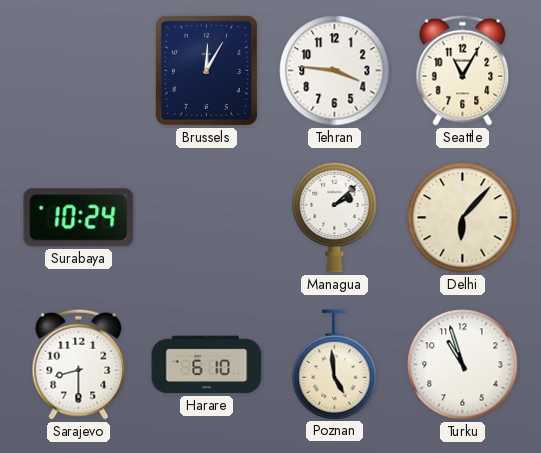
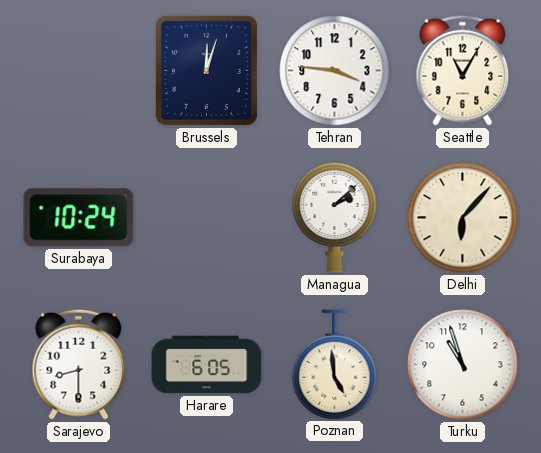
Brussels: 12:05 -> 12:03 (206, 70)
Harare: 6:10 -> 6:05 (207, 365)
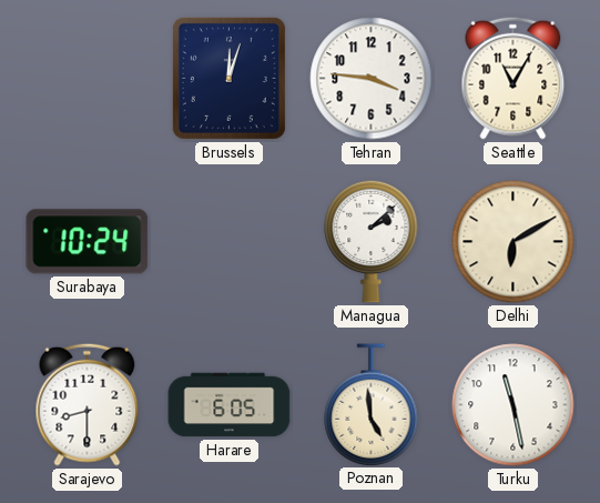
Delhi: 6:07 -> 6:10 (513, 242)
Turku: 10:57 -> 11:28 (513, 405)
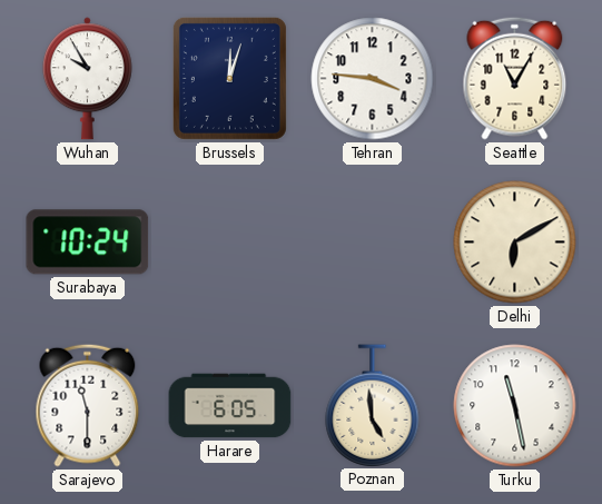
Wuhan: none -> 9:55 (87, 79)
Managua: 2:08 -> none (372, 241)
Sarajevo: 8:30 -> 11:30 (88, 405)
